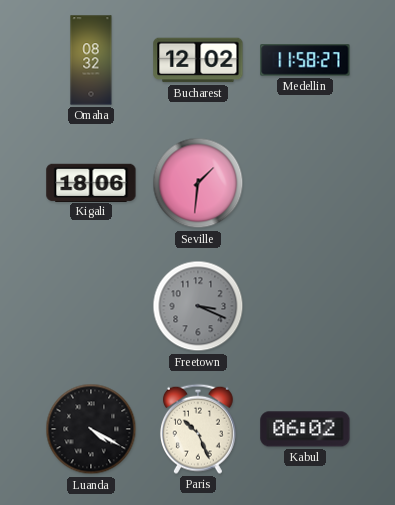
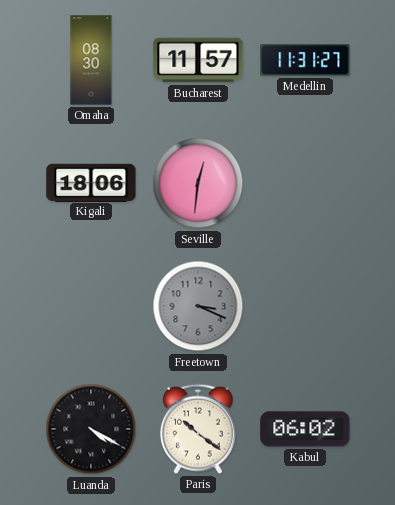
Omaha: 08:32 -> 08:30 (91, 60)
Bucharest: 12:02 -> 11:57 (198, 60)
Medellin: 11:58 -> 11:31 (305, 60)
Seville: 1:31 -> 12:31 (198, 183)
Paris: 10:26 -> 10:21 (198, 429)
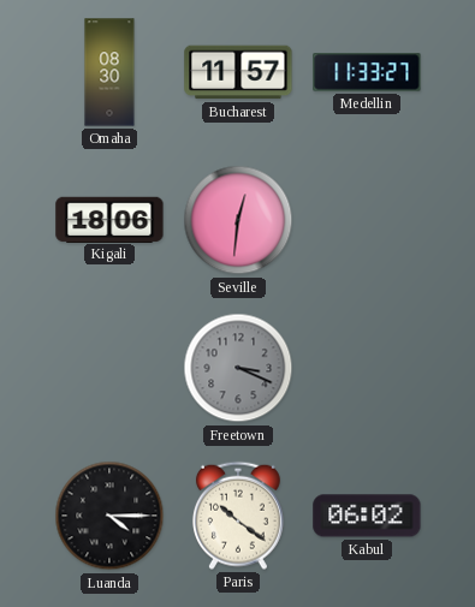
Medellin: 11:31 -> 11:33 (367, 72)
Luanda: 4:20 -> 4:15 (109, 516)
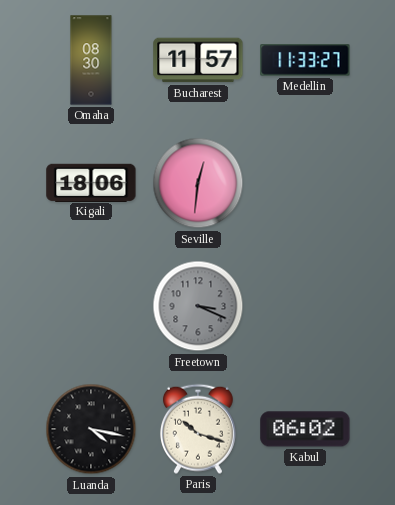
Luanda: 4:15 -> 4:17 (91, 429)
Paris: 10:21 -> 10:18 (198, 429)
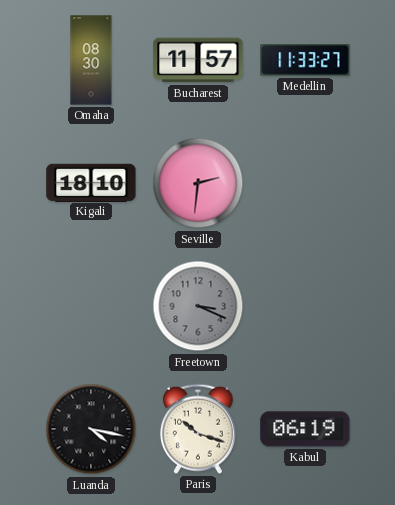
Kigali: 18:06 -> 18:10 (91, 182)
Seville: 12:31 -> 2:31 (198, 183)
Kabul: 06:02 -> 06:19 (305, 429)
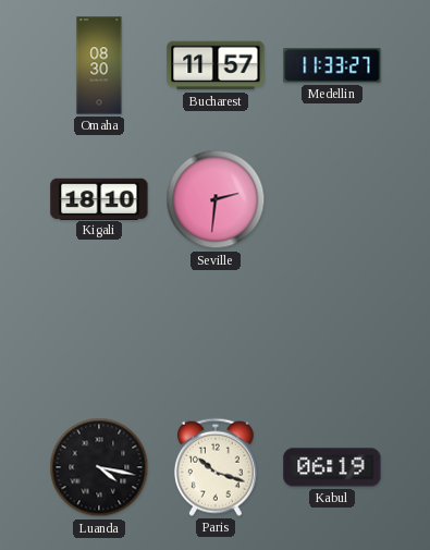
Freetown: 3:19 -> none (198, 306)
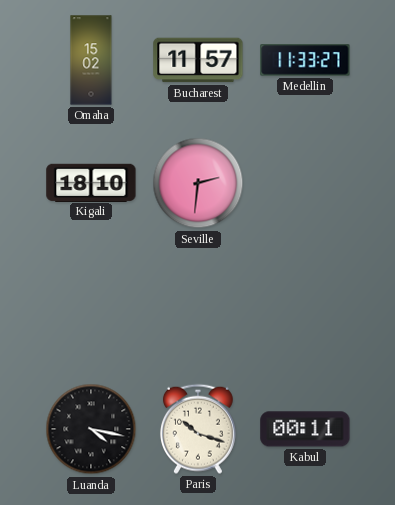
Omaha: 08:30 -> 15:02 (91, 60)
Kabul: 06:19 -> 00:11 (305, 429)
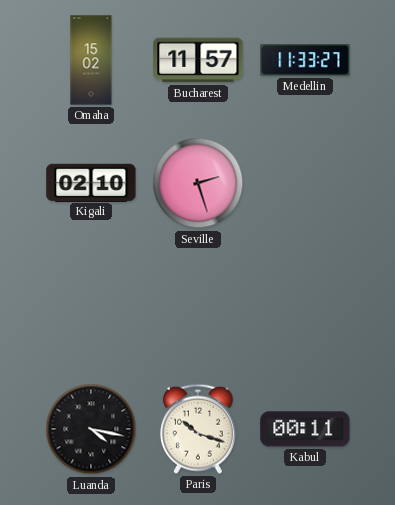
Kigali: 18:10 -> 02:10 (91, 182)
Seville: 2:31 -> 2:27 (198, 183)
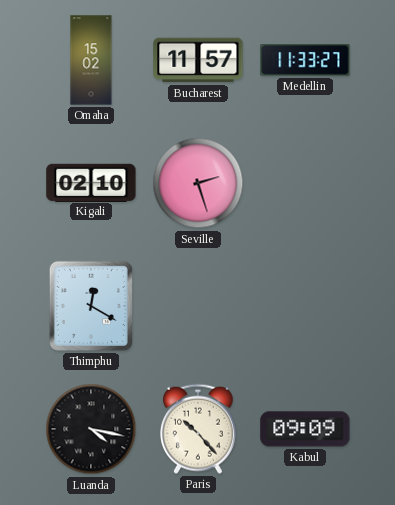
Thimphu: none -> 12:20 (91, 306)
Paris: 10:18 -> 10:23 (198, 429)
Kabul: 00:11 -> 09:09 (305, 429)
